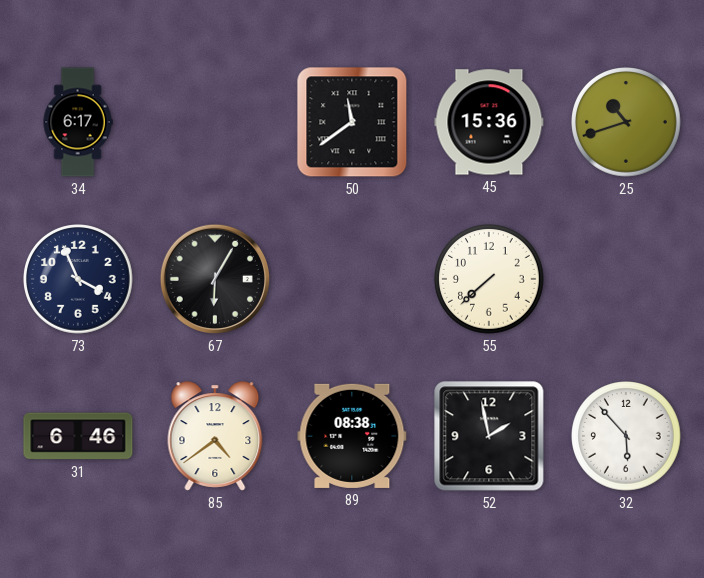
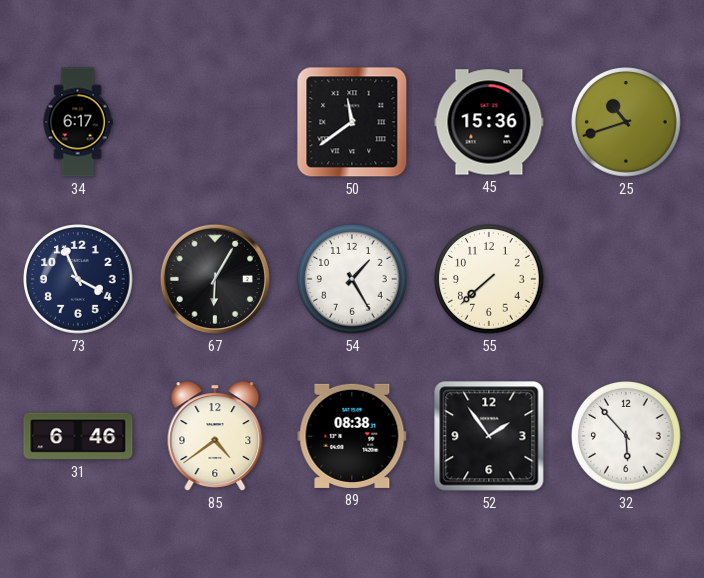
54: none -> 1:25 (353, 280)
52: 1:58 -> 1:54 (489, 436)
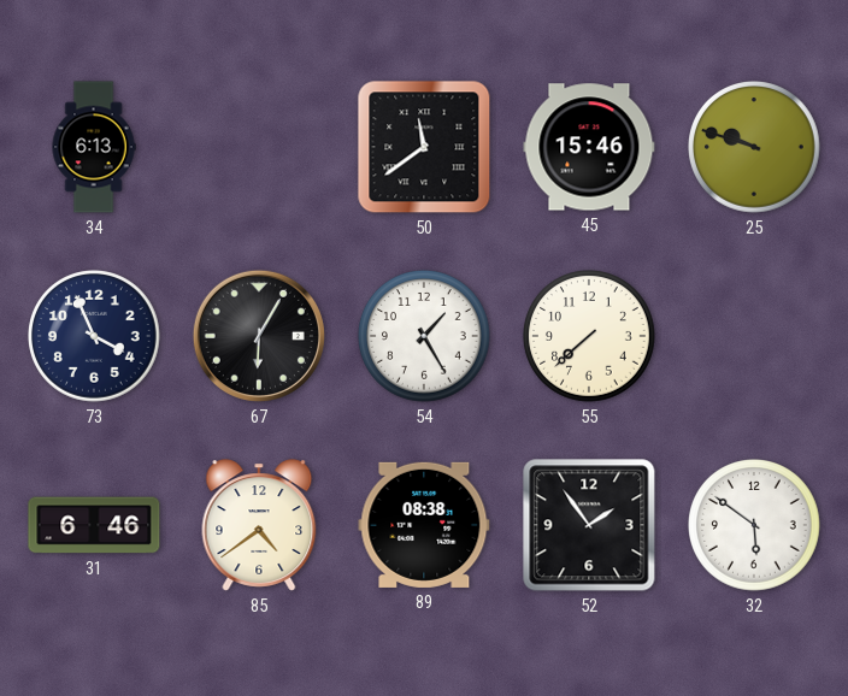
34: 6:17 -> 6:13 (94, 147)
45: 15:36 -> 15:46 (589, 147)
25: 10:42 -> 9:48 (755, 148)
32: 5:53 -> 5:51 (755, 526)
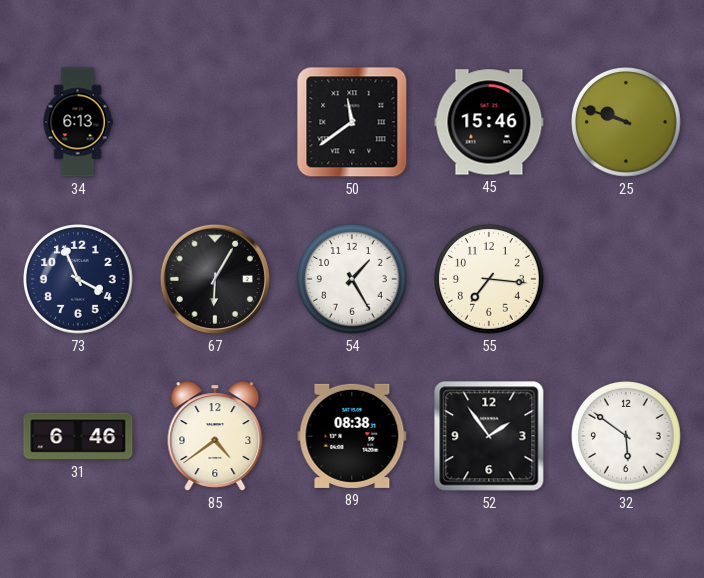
55: 7:38 -> 7:16 (490, 280)
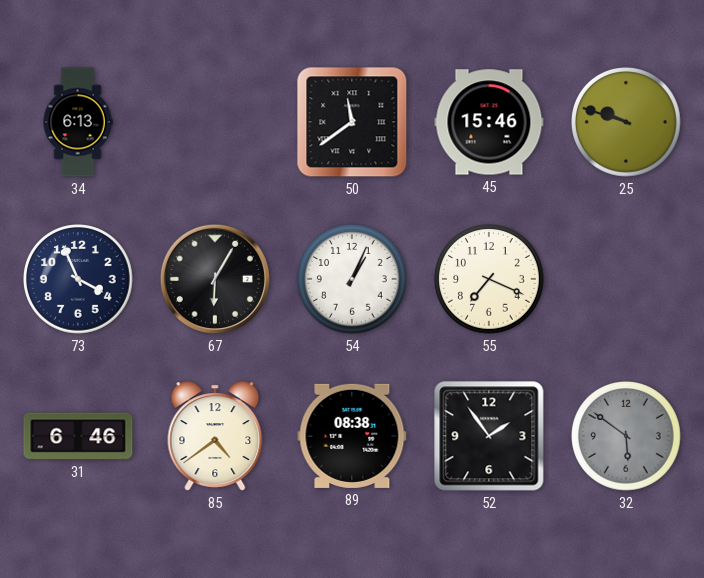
54: 1:25 -> 1:04 (353, 280)
55: 7:16 -> 7:19 (490, 280)
32 dial: white -> grey (627, 437)
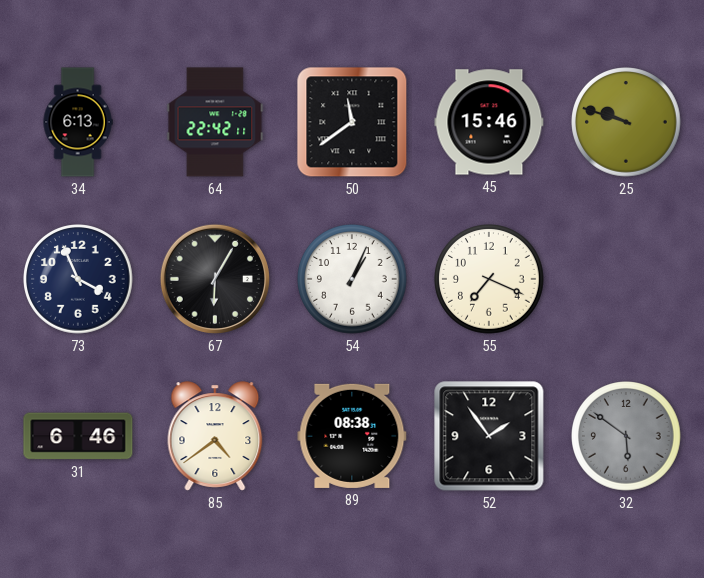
64: none -> 22:42 (215, 122)
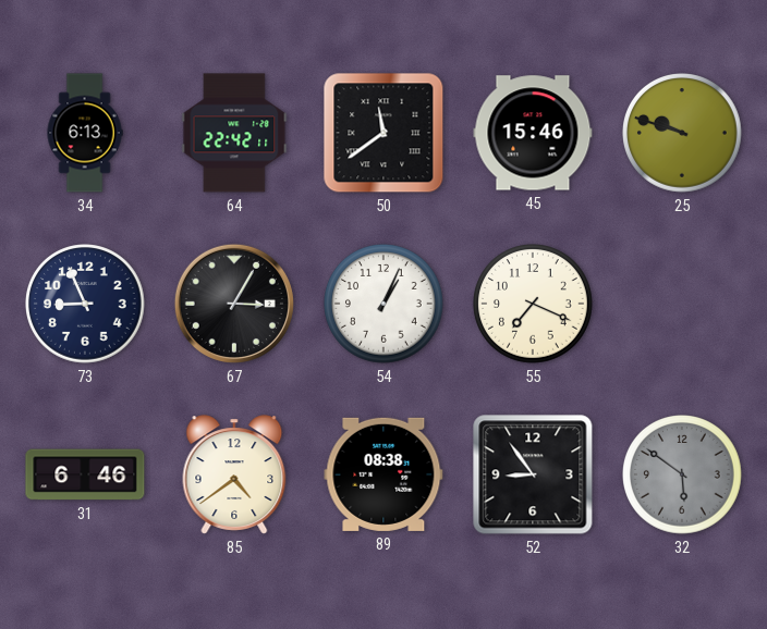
73: 3:56 -> 8:56 (86, 305)
67: 6:05 -> 3:05 (234, 304)
52: 1:54 -> 8:54 (533, 474)
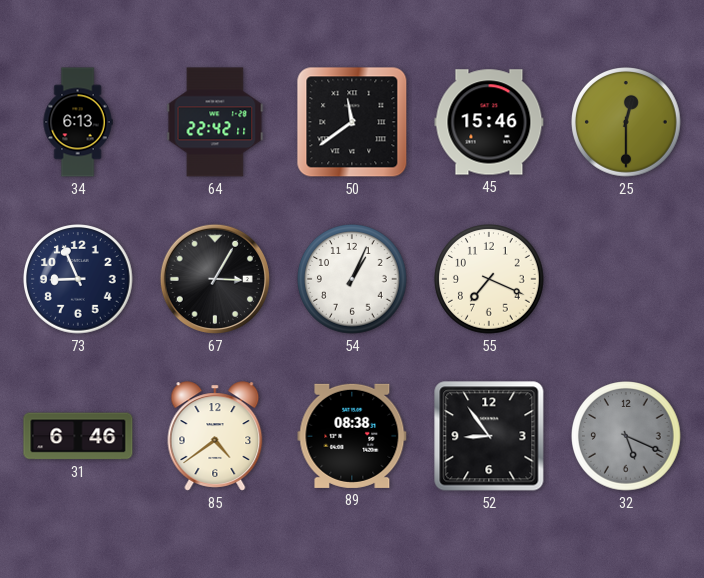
25: 9:48 -> 12:30 (627, 123)
32: 5:51 -> 5:19 (627, 437)
